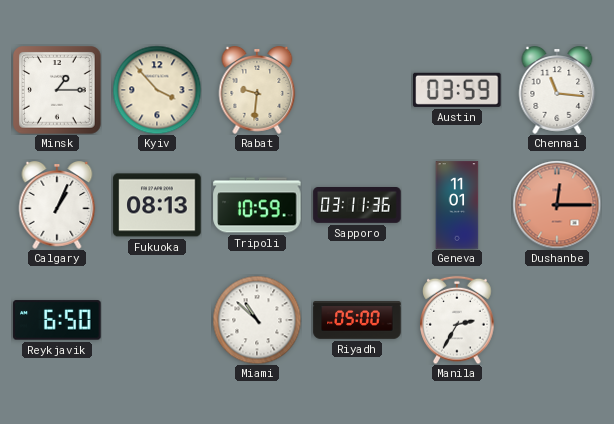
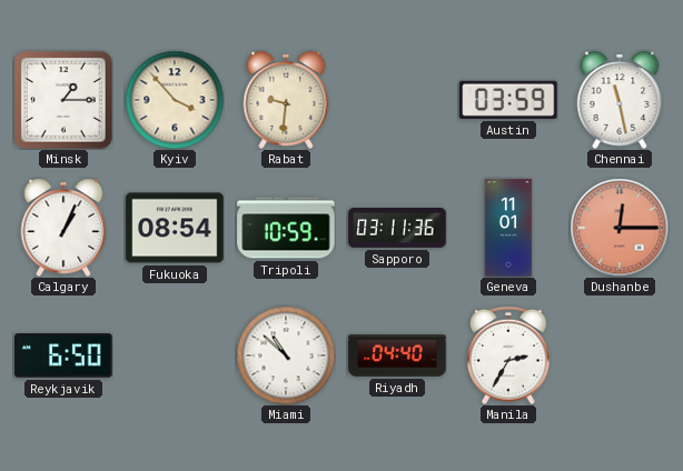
Chennai: 11:16 -> 11:28 (620, 101)
Fukuoka: 08:13 -> 08:54 (175, 228)
Riyadh: 05:00 -> 04:40 (397, 355)
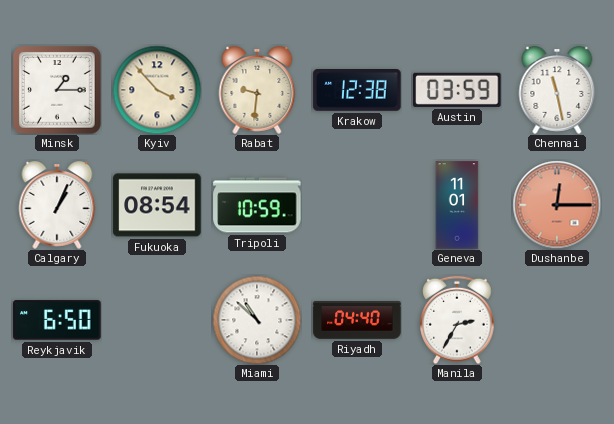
Krakow: none -> 12:38 (357, 91)
Sapporo: 03:11 -> none (397, 228)
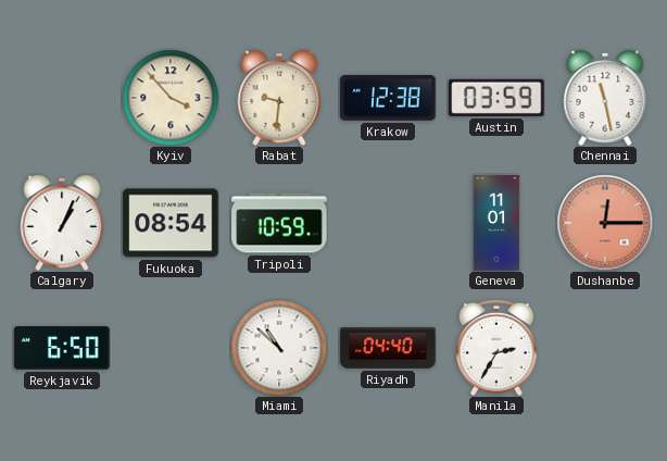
Minsk: 1:15 -> none (57, 90)
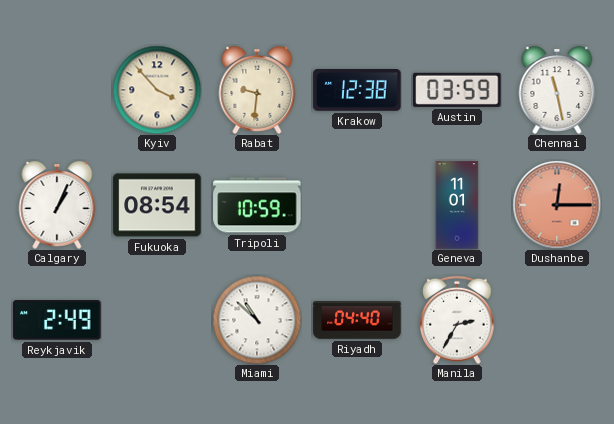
Reykjavik: 6:50 -> 2:49 (57, 320)
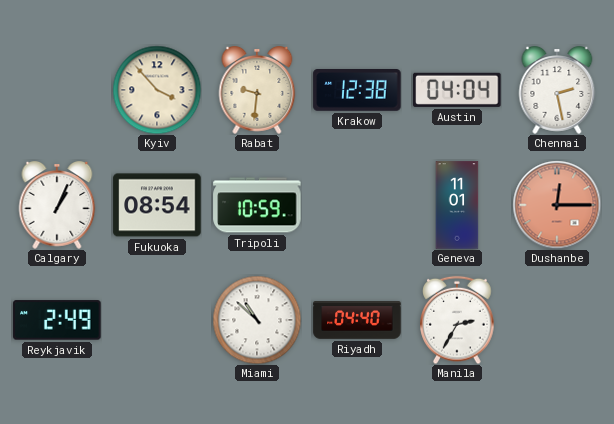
Austin: 03:59 -> 04:04 (457, 90)
Chennai: 11:28 -> 2:28 (557, 91)
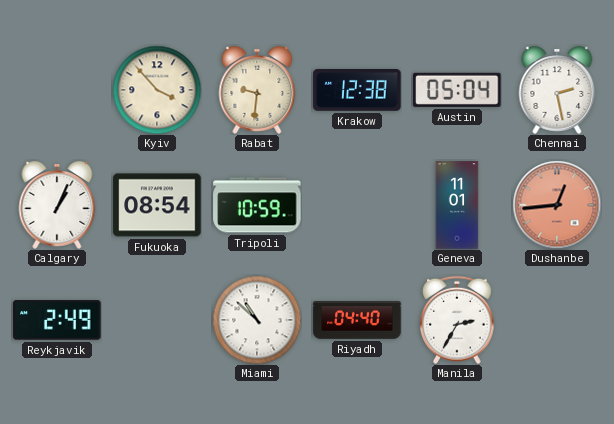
Austin: 04:04 -> 05:04 (457, 90)
Dushanbe: 12:15 -> 12:44 (557, 205)
